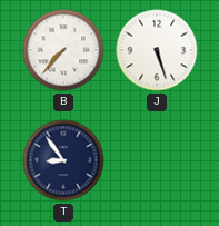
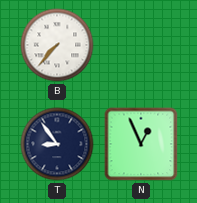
J: 5:27 -> none (157, 50)
N: none -> 12:56 (141, 144)
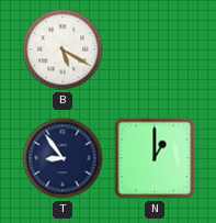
B: 7:37 -> 5:20 (62, 49)
N: 12:56 -> 1:00 (155, 158)
